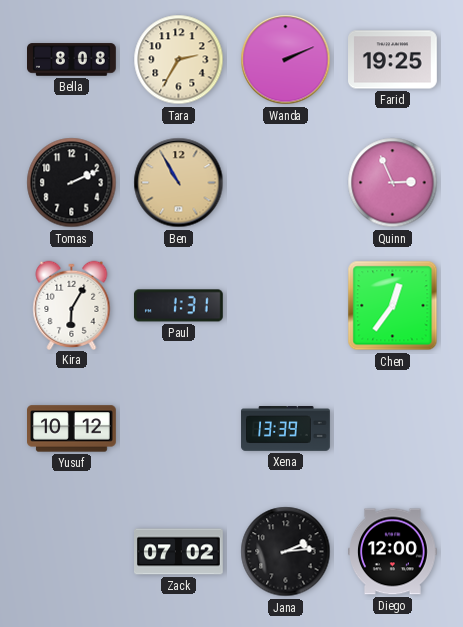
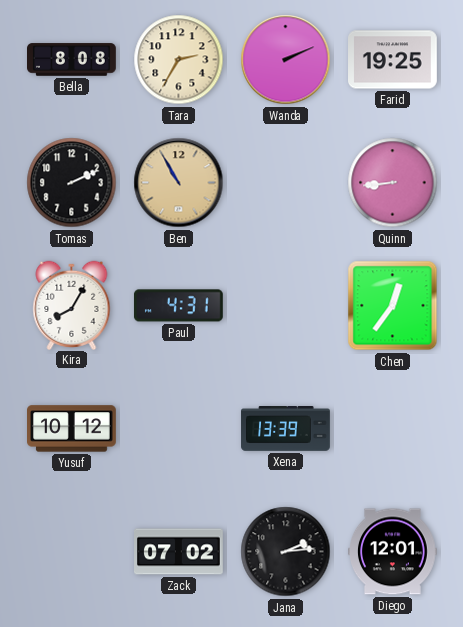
Quinn: 2:56 -> 8:44 (393, 183)
Kira: 6:05 -> 8:05 (72, 305)
Paul: 1:31 -> 4:31 (178, 306)
Diego: 12:00 -> 12:01 (393, 552)
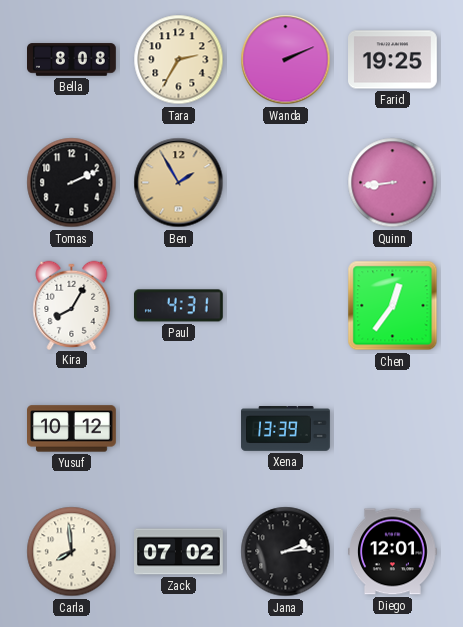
Ben: 10:55 -> 1:55 (179, 183)
Carla: none -> 7:59 (72, 552)
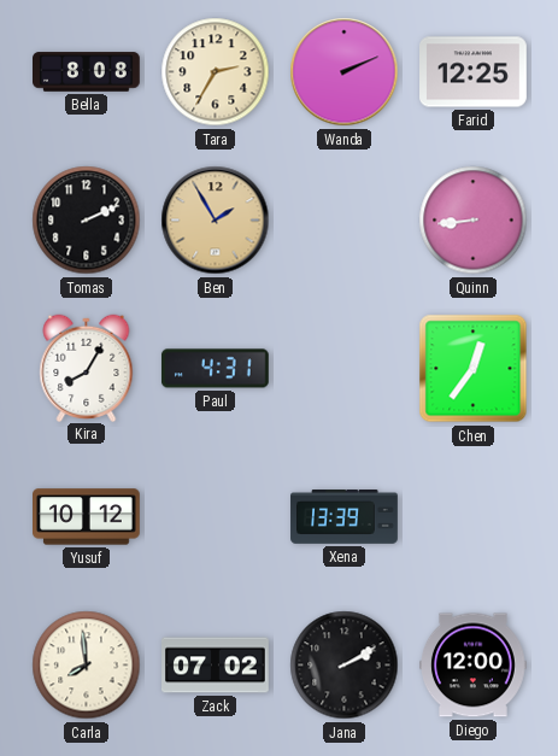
Farid: 19:25 -> 12:25 (474, 72)
Jana: 2:14 -> 2:10 (345, 666)
Diego: 12:01 -> 12:00 (474, 666)
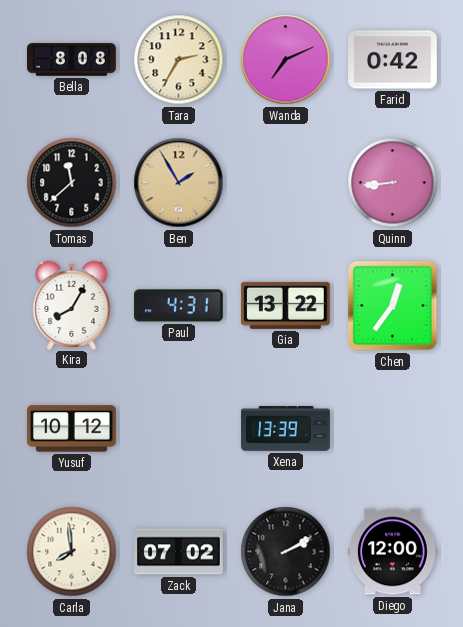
Wanda: 2:11 -> 7:11 (286, 60)
Farid: 12:25 -> 0:42 (393, 60)
Tomas: 2:11 -> 11:38 (72, 183)
Gia: none -> 13:22 (285, 305)
